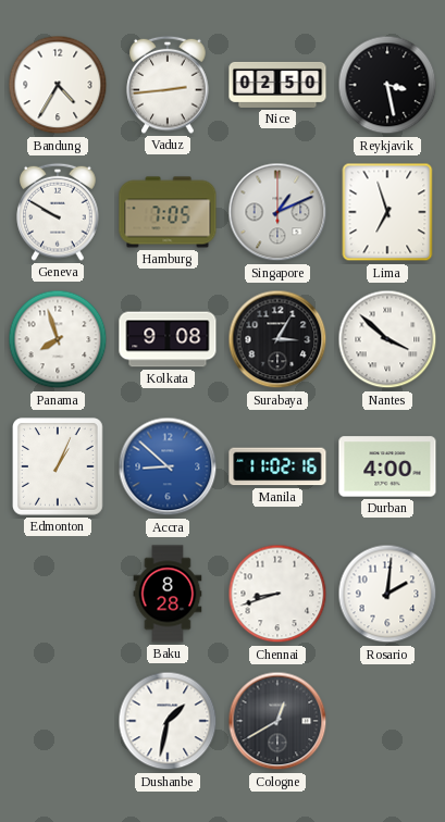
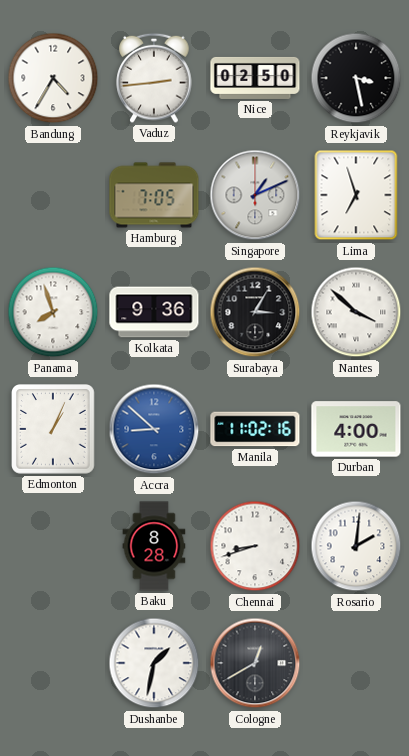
Geneva: 9:50 -> none (58, 212)
Kolkata: 9:08 -> 9:36 (154, 312)
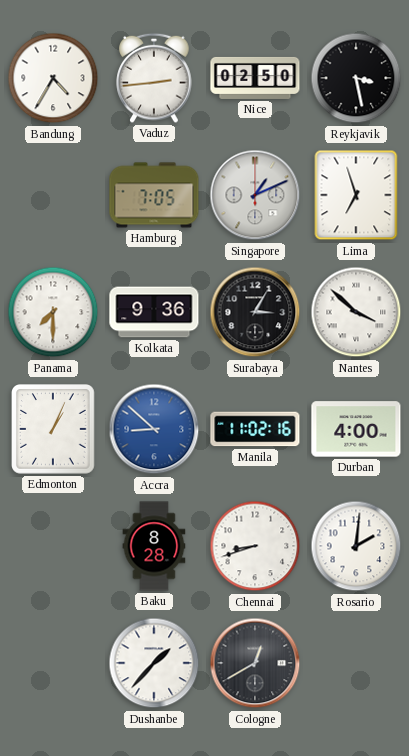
Panama: 7:57 -> 7:30 (53, 312)
Dushanbe: 1:32 -> 1:37 (154, 663)
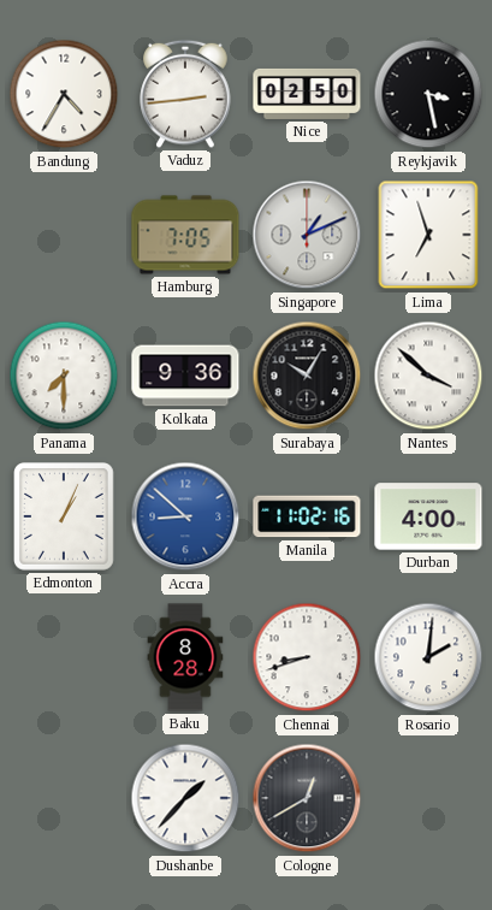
Surabaya: 3:05 -> 10:05 (307, 376)
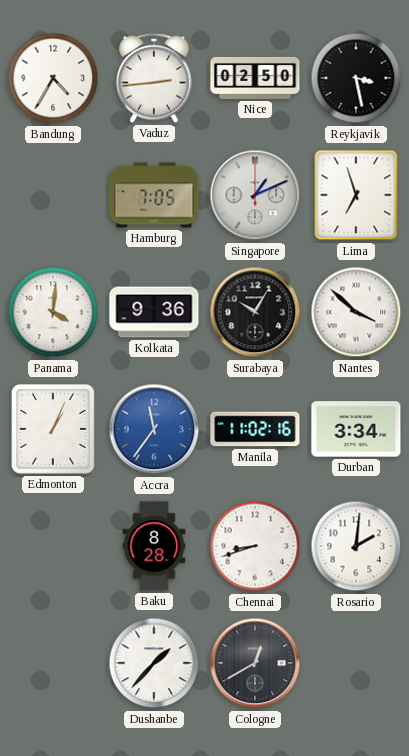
Panama: 7:30 -> 4:01 (53, 312)
Accra: 8:52 -> 11:36 (154, 429)
Durban: 4:00 -> 3:34 (356, 429)
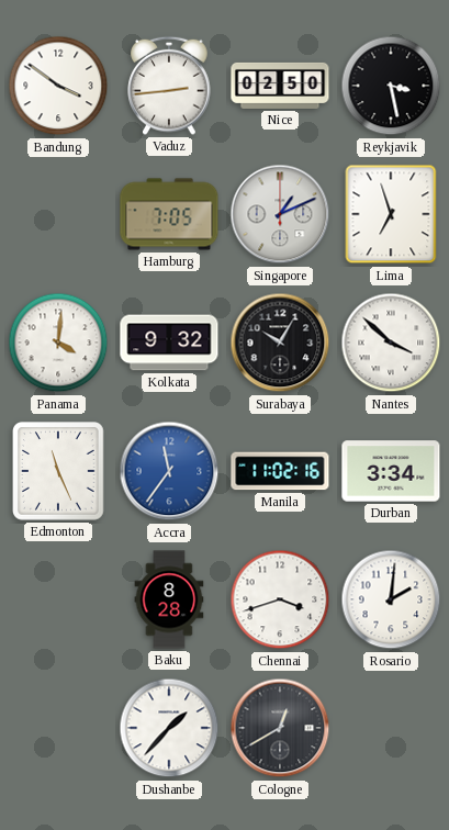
Bandung: 4:35 -> 3:51 (58, 86)
Kolkata: 9:36 -> 9:32 (169, 343)
Edmonton: 1:04 -> 11:26 (59, 471)
Chennai: 8:42 -> 3:42 (280, 599)
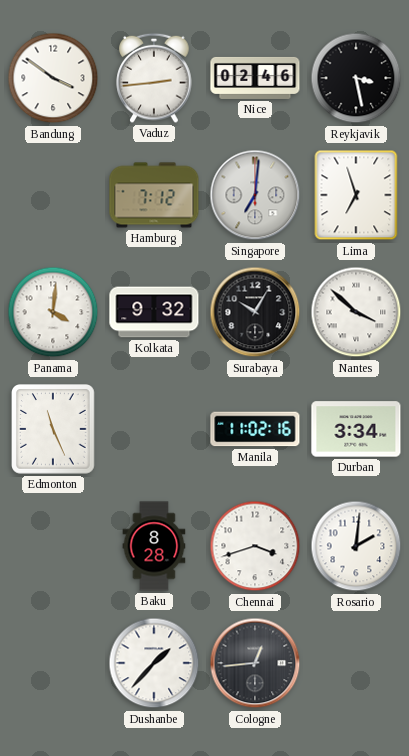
Nice: 02:50 -> 02:46 (255, 78)
Hamburg: 7:05 -> 7:12 (154, 195)
Singapore: 1:11 -> 7:01 (255, 195)
Accra: 11:36 -> none (169, 471)
Cologne: 12:40 -> 12:44 (255, 663)
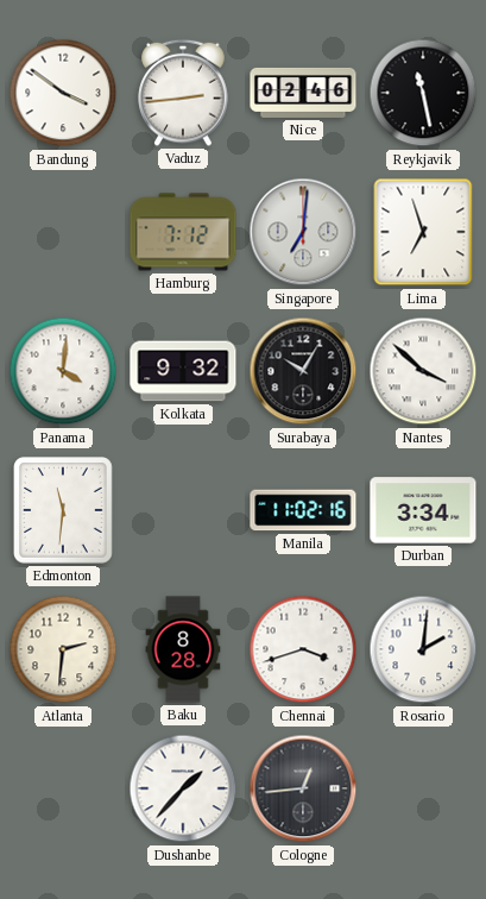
Reykjavik: 3:28 -> 11:28 (423, 93)
Edmonton: 11:26 -> 11:31 (64, 510)
Atlanta: none -> 2:31 (63, 649)
